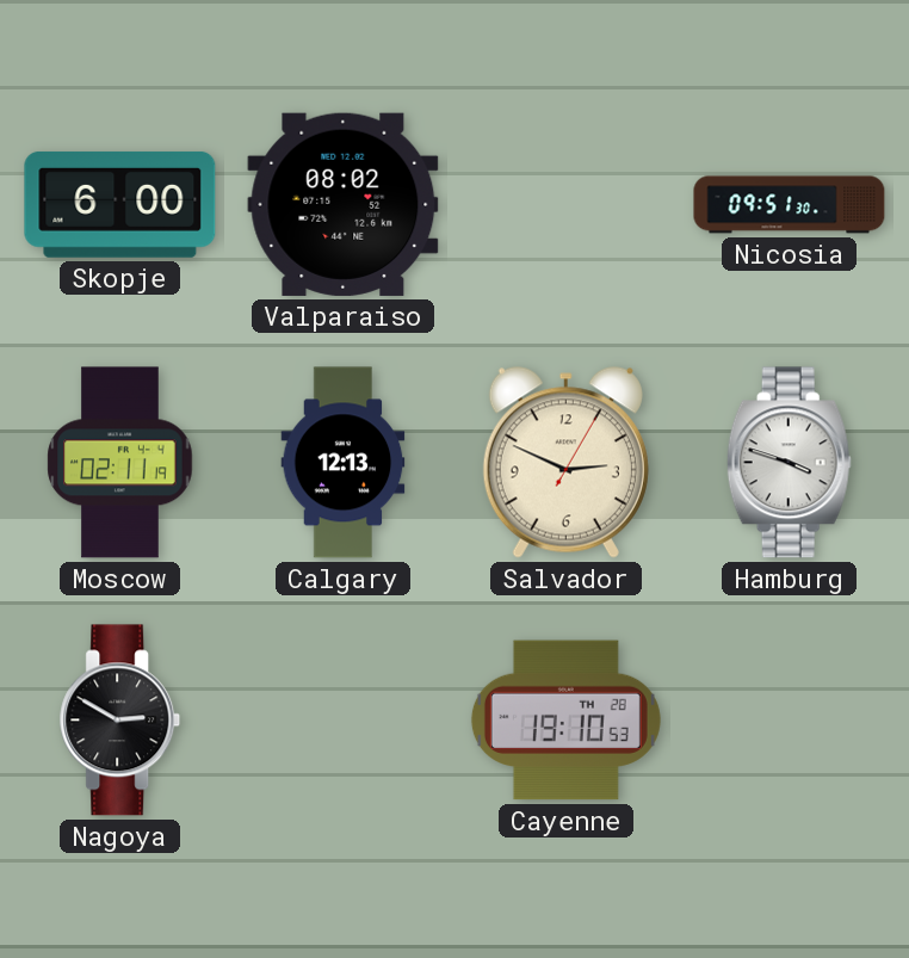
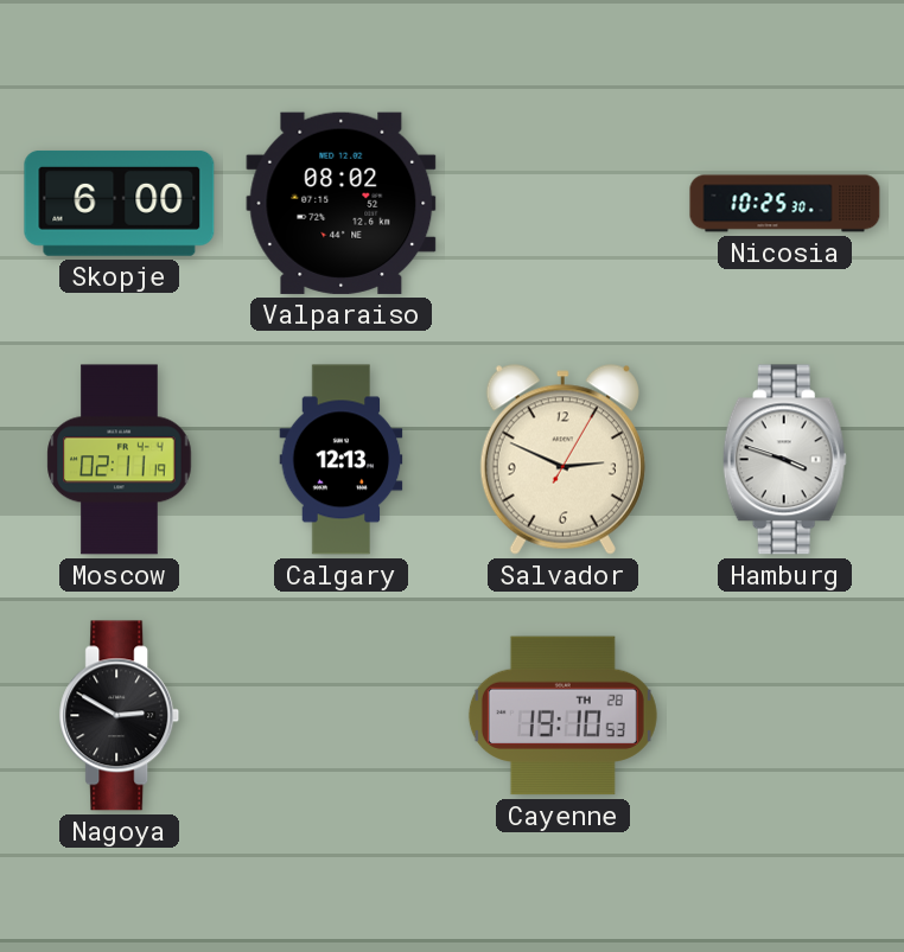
Nicosia: 09:51 -> 10:25 (785, 204)
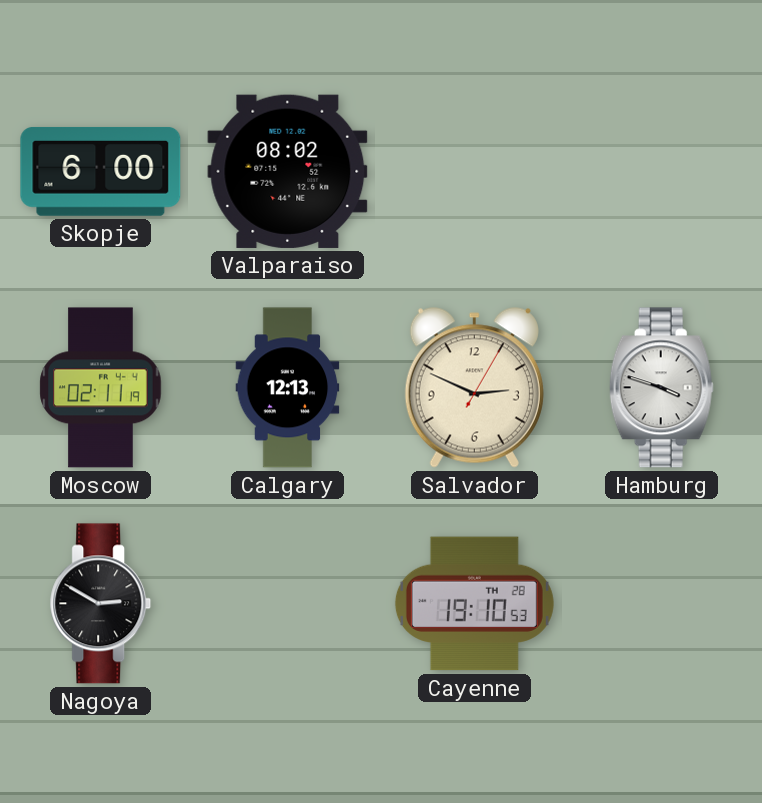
Nicosia: 10:25 -> none (785, 204)
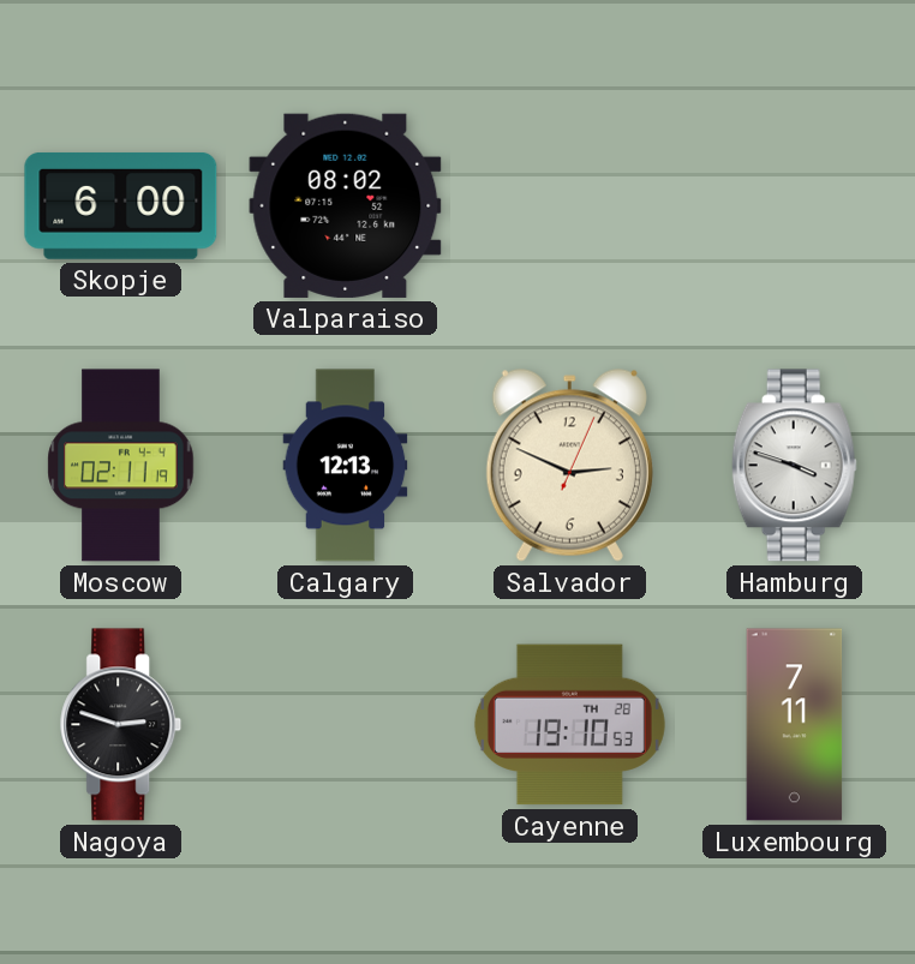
Salvador: 2:49:05 -> 2:49:04 (569, 466)
Nagoya: 2:50 -> 2:48 (121, 725)
Luxembourg: none -> 7:11 (795, 725)
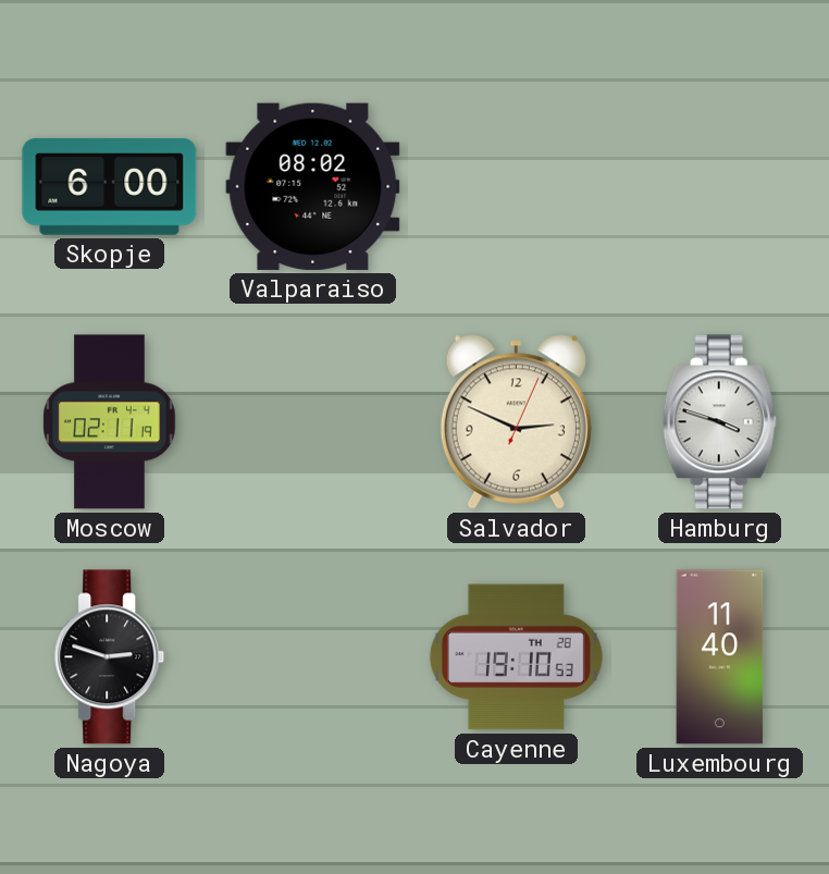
Calgary: 12:13 -> none (346, 466)
Luxembourg: 7:11 -> 11:40 (720, 657)
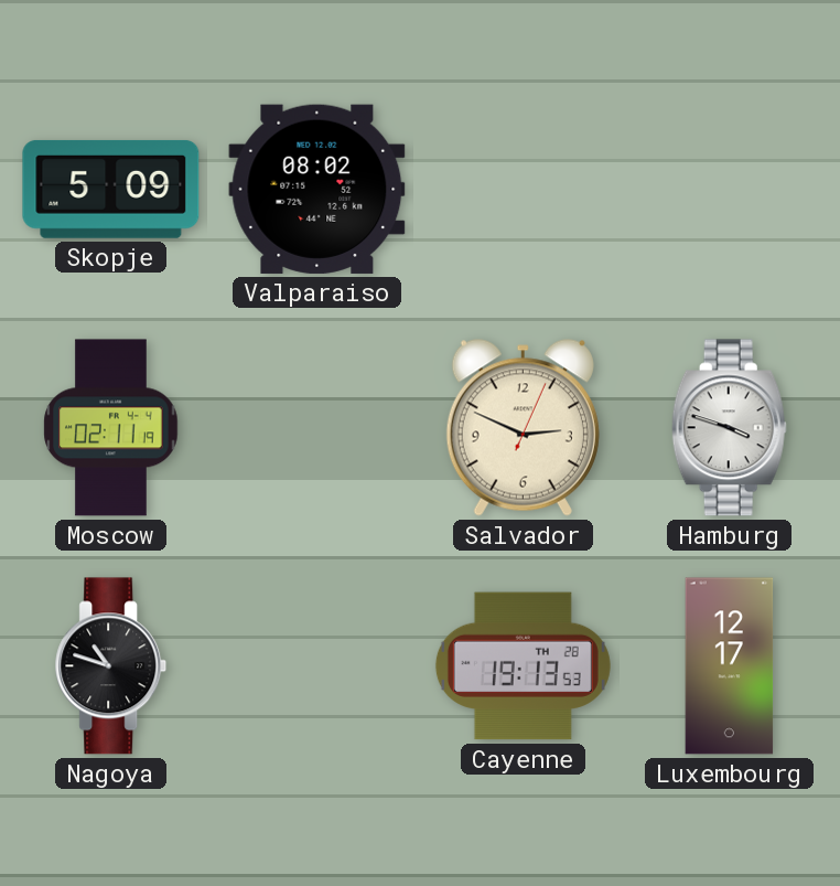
Skopje: 6:00 -> 5:09 (111, 189)
Nagoya: 2:48 -> 10:48 (111, 666)
Cayenne: 19:10 -> 19:13 (523, 666)
Luxembourg: 11:40 -> 12:17 (730, 666)
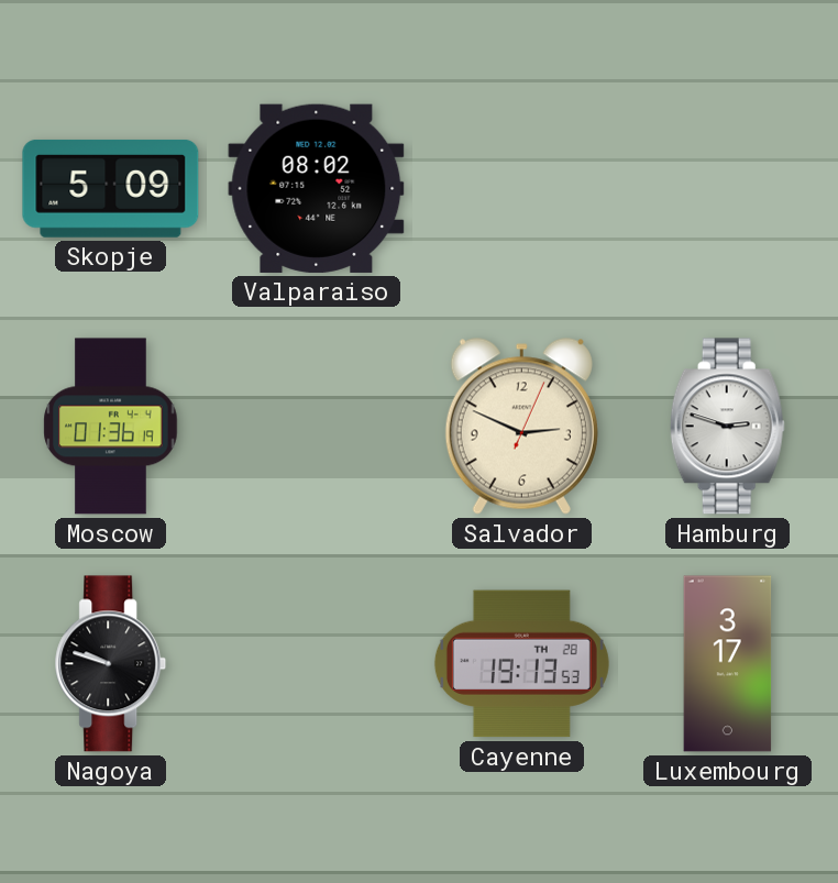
Moscow: 02:11 -> 01:36 (111, 427)
Hamburg: 3:48 -> 2:48 (727, 427)
Nagoya: 10:48 -> 9:48 (111, 664)
Luxembourg: 12:17 -> 3:17 (728, 664)
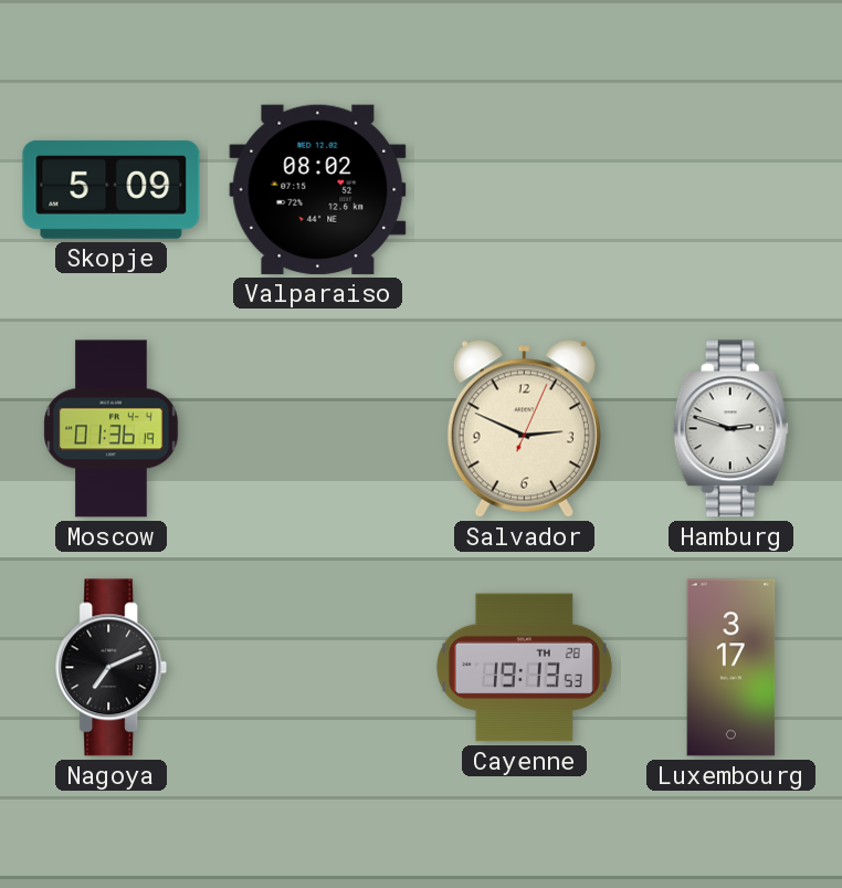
Nagoya: 9:48 -> 7:11 (112, 668)
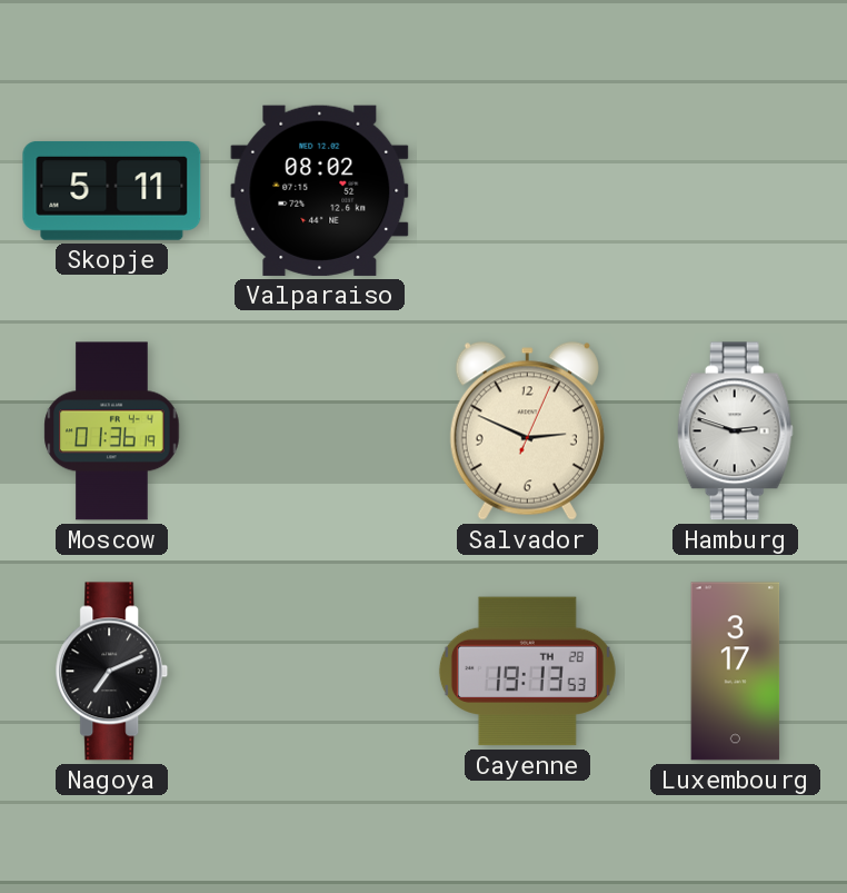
Skopje: 5:09 -> 5:11 (112, 190)
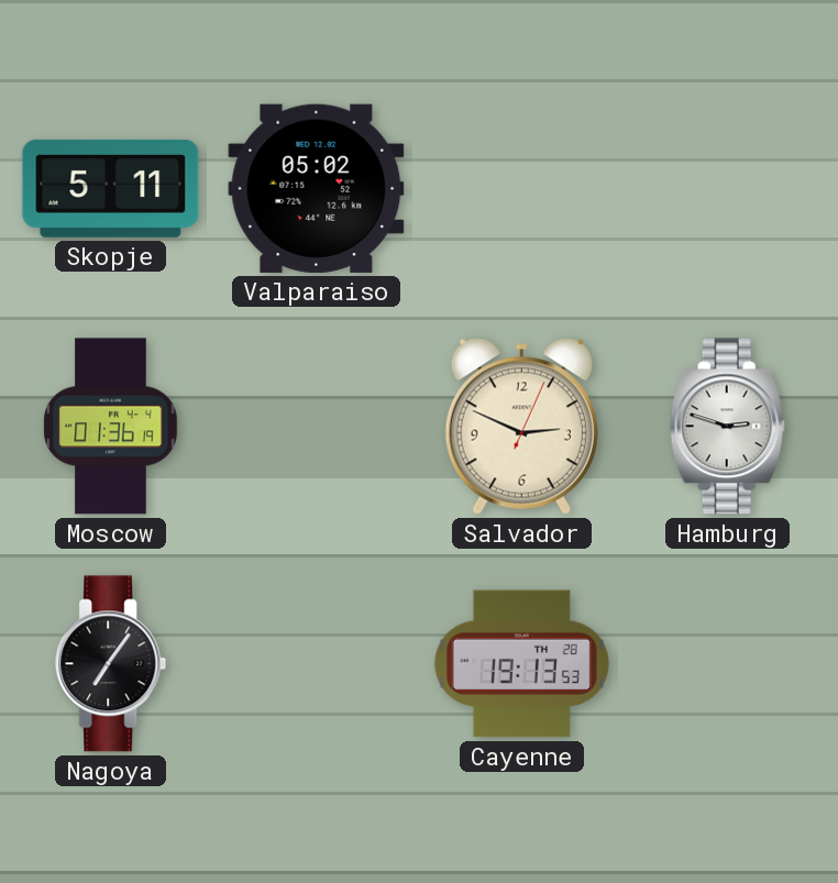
Valparaiso: 08:02 -> 05:02 (317, 188)
Nagoya: 7:11 -> 7:06 (111, 664)
Luxembourg: 3:17 -> none (736, 672)
